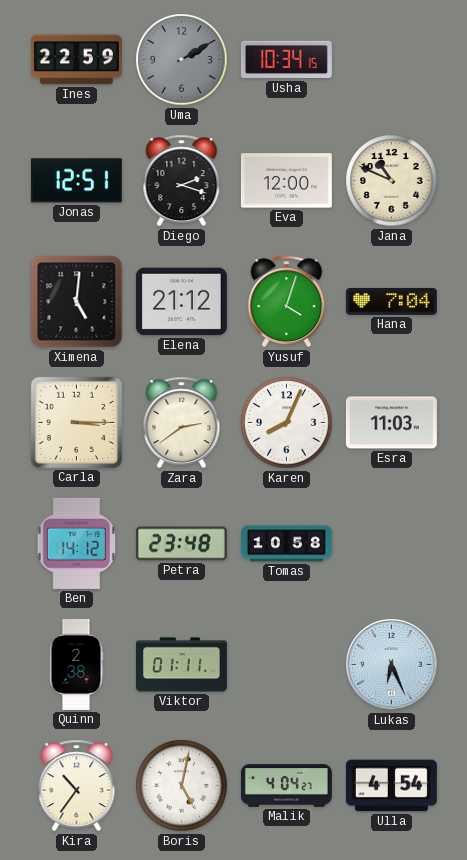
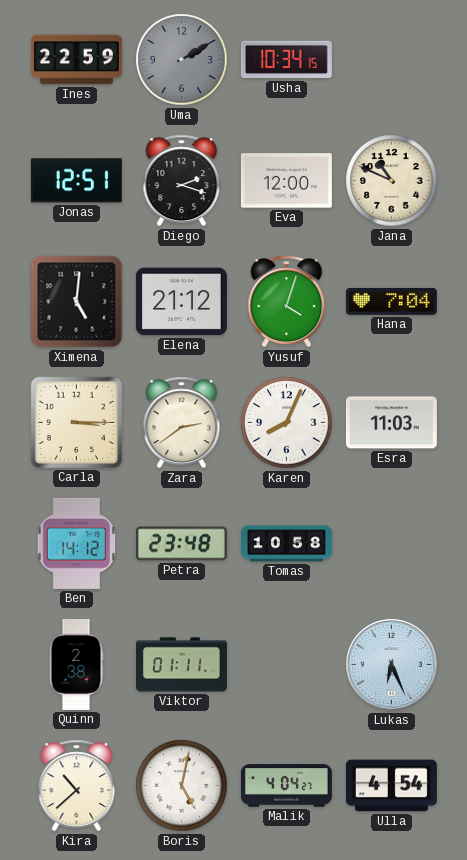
Kira: 10:36 -> 10:38 (77, 786)
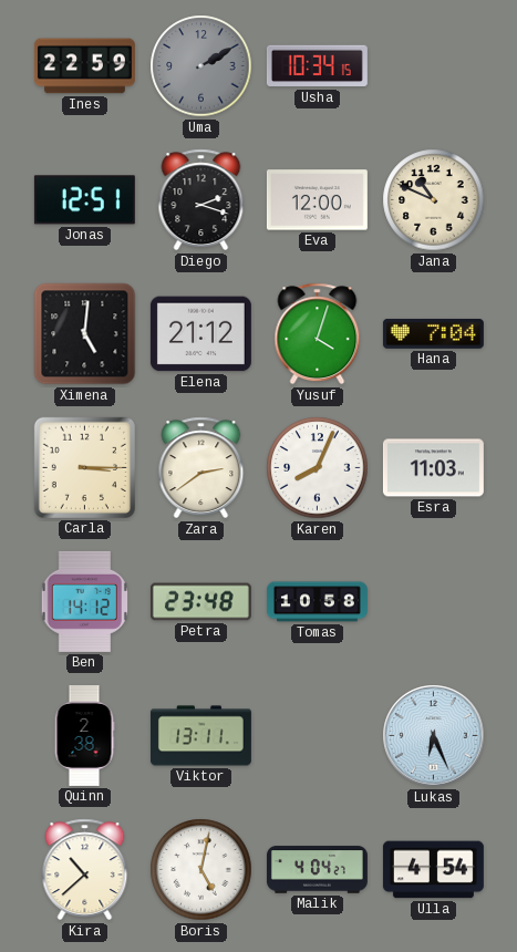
Viktor: 01:11 -> 13:11 (200, 736)
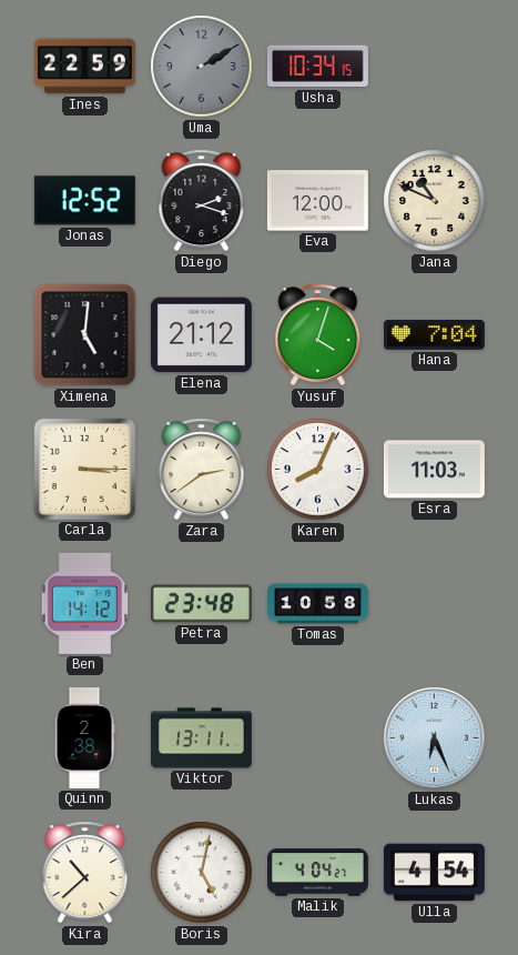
Jonas: 12:51 -> 12:52 (84, 201)
